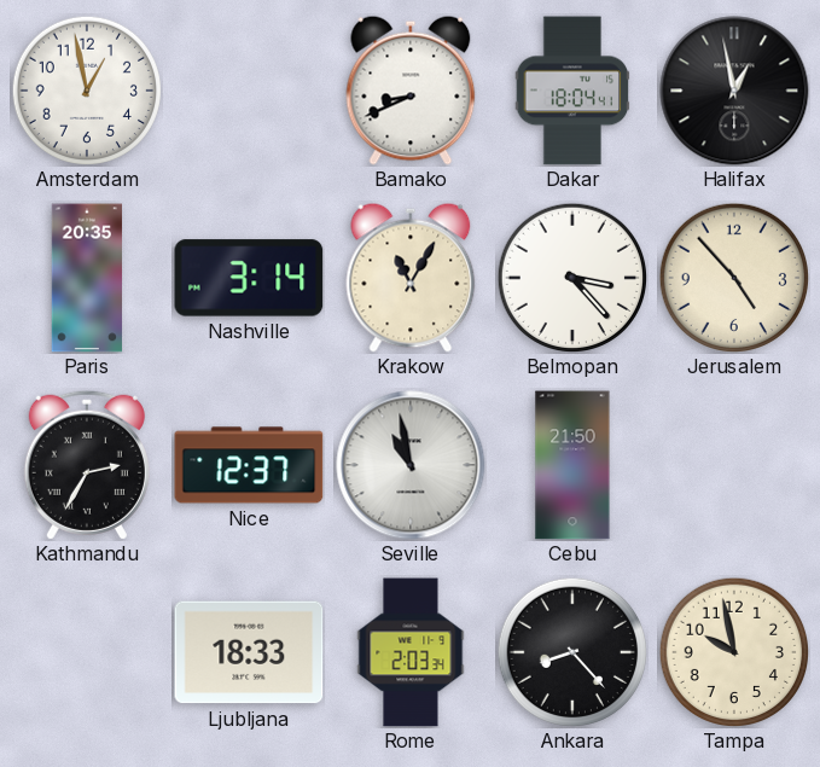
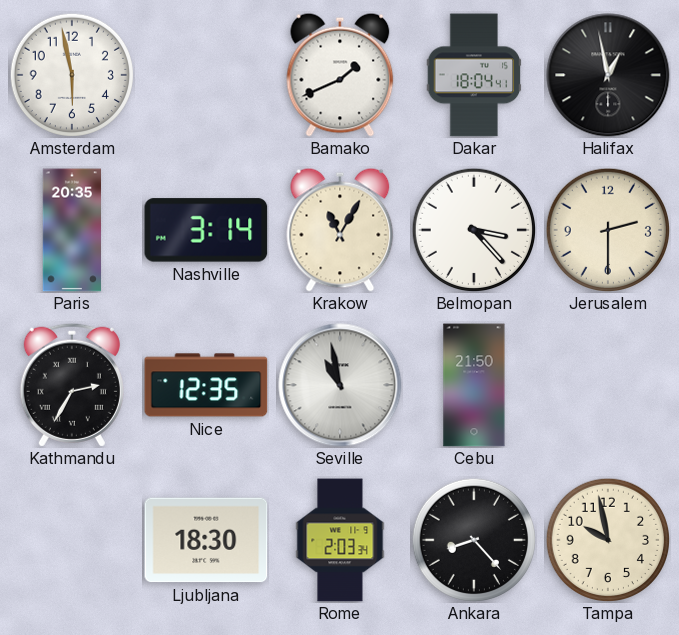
Amsterdam: 12:58 -> 5:58 (71, 74)
Bamako: 8:41 -> 1:41 (340, 75)
Jerusalem: 4:53 -> 2:30 (607, 229)
Nice: 12:37 -> 12:35 (206, 385)
Ljubljana: 18:33 -> 18:30 (206, 540)
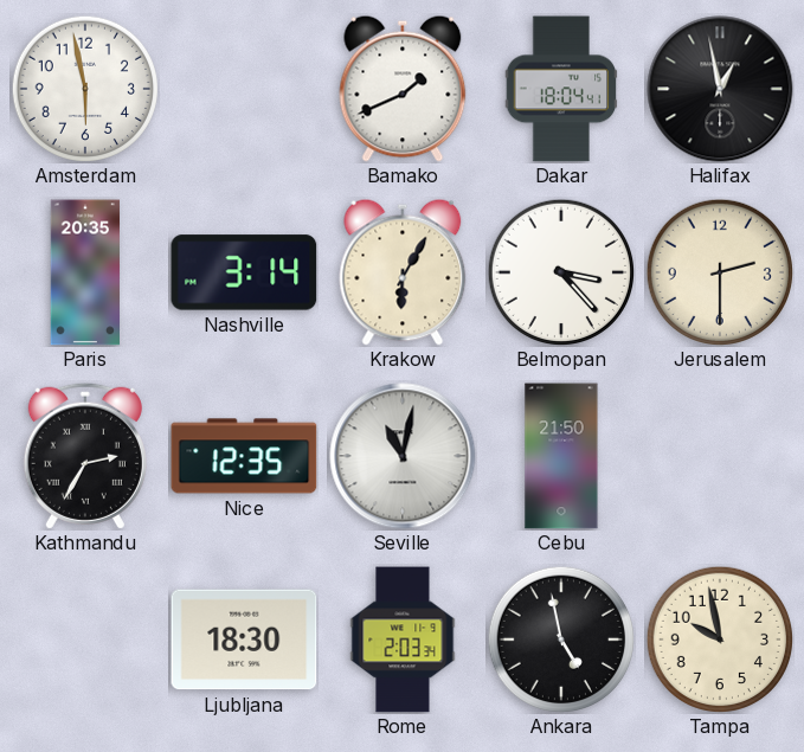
Krakow: 11:05 -> 6:05 (403, 272)
Seville: 10:58 -> 11:02 (403, 456)
Ankara: 8:23 -> 4:58 (560, 638)
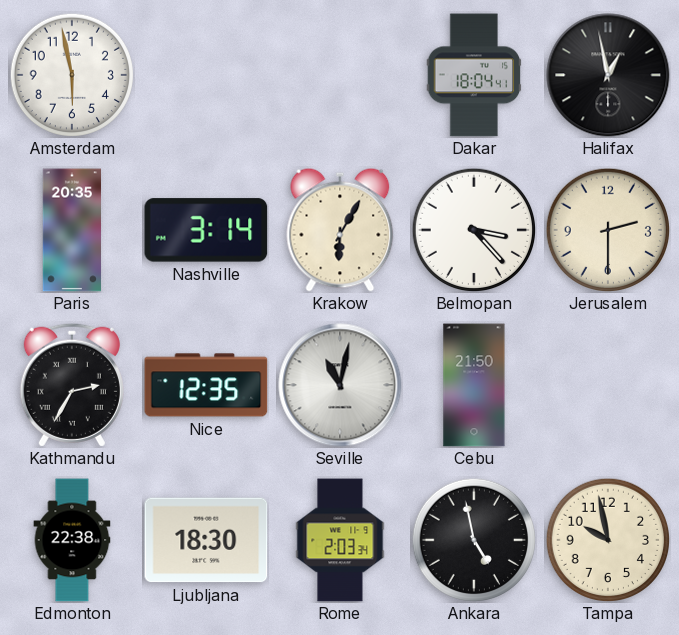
Bamako: 1:41 -> none (403, 89)
Edmonton: none -> 22:38 (72, 540)
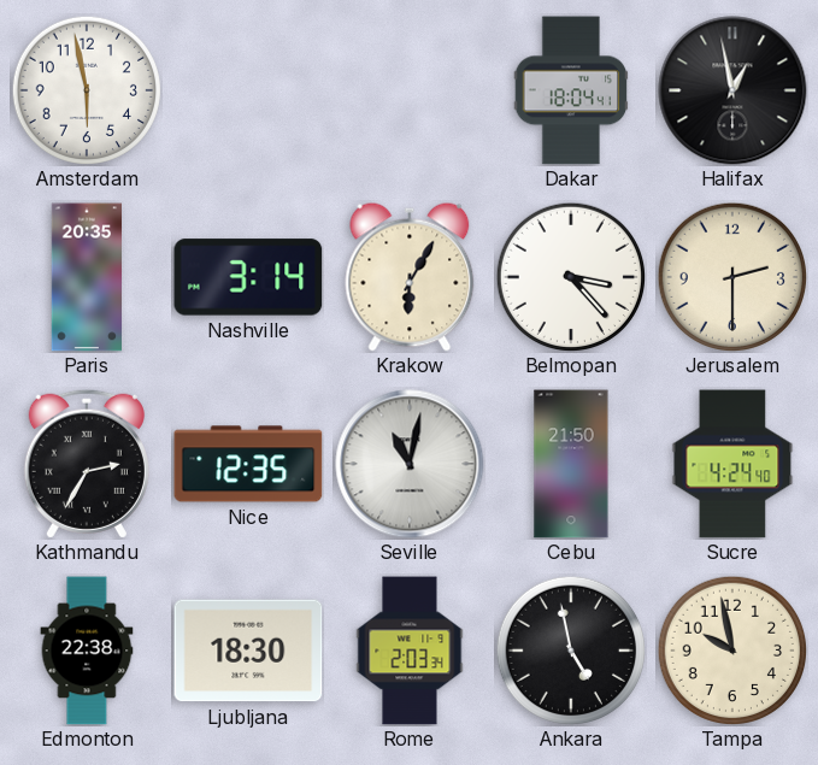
Sucre: none -> 4:24 (732, 464)
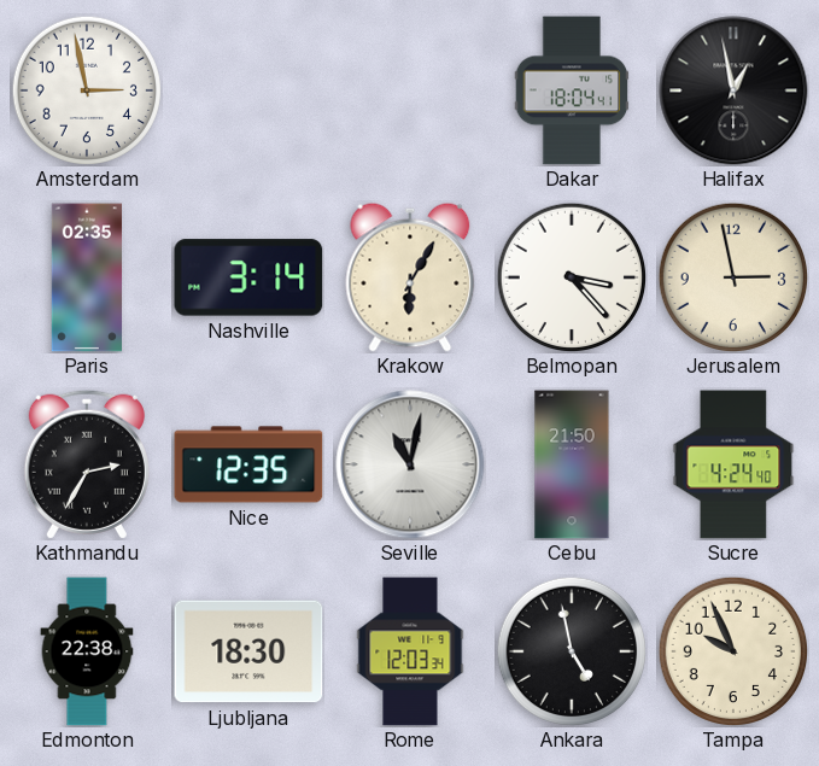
Amsterdam: 5:58 -> 2:58 (86, 89)
Paris: 20:35 -> 02:35 (86, 277)
Jerusalem: 2:30 -> 2:58 (732, 276)
Rome: 2:03 -> 12:03 (410, 651)
Tampa: 9:58 -> 9:56 (732, 650)
